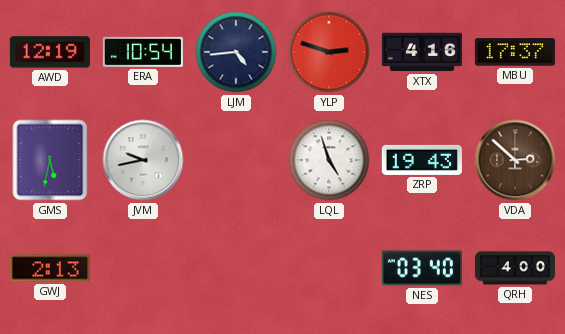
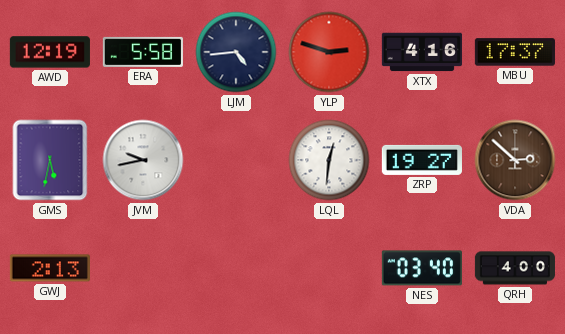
ERA: 10:54 -> 5:58 (143, 52)
LQL: 4:57 -> 12:31 (329, 160)
ZRP: 19:43 -> 19:27 (422, 160)
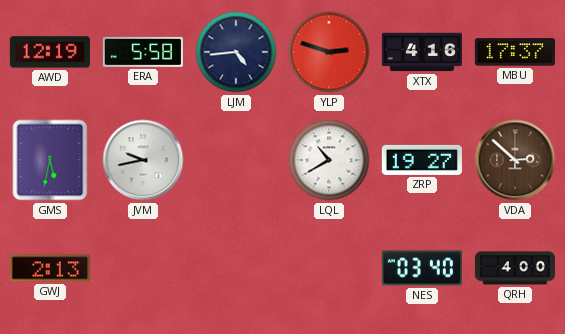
LQL: 12:31 -> 10:40 (329, 160)
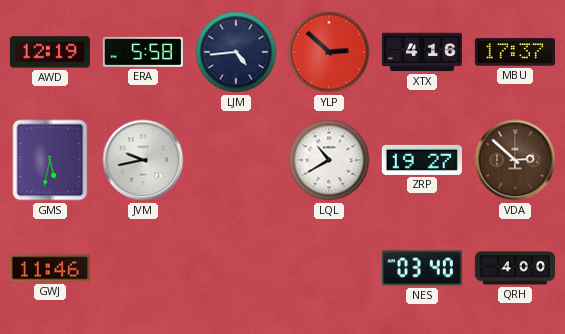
YLP: 2:48 -> 2:52 (329, 52)
GWJ: 2:13 -> 11:46 (50, 268)
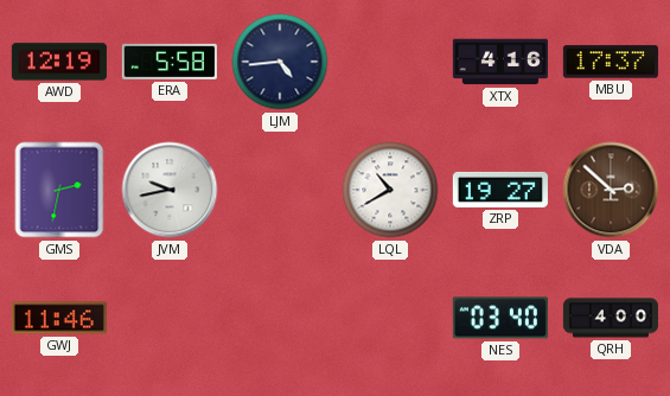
YLP: 2:52 -> none (329, 52)
GMS: 5:32 -> 2:32 (59, 190)
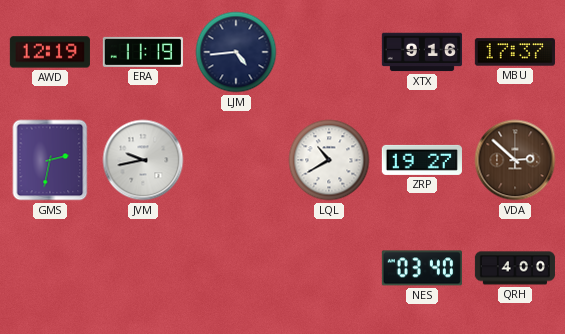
ERA: 5:58 -> 11:19 (143, 52)
XTX: 4:16 -> 9:16 (422, 52)
GWJ: 11:46 -> none (59, 318)
